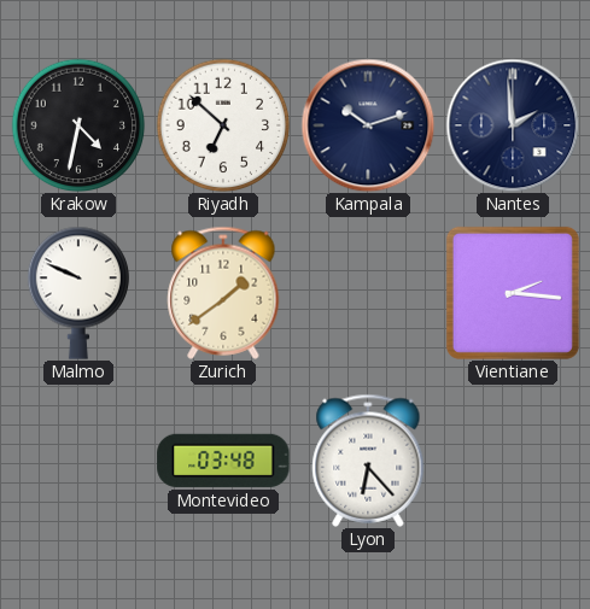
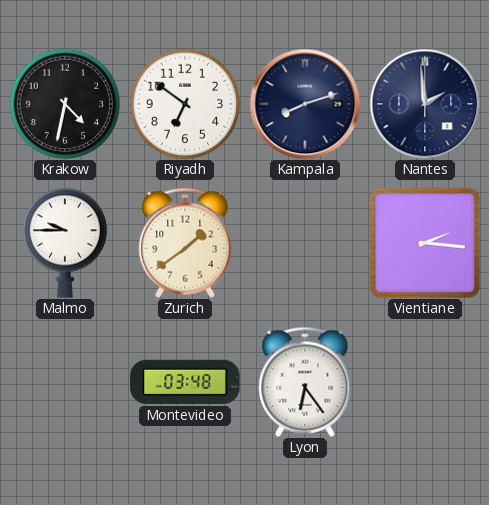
Riyadh: 6:52 -> 6:51 (185, 104)
Kampala: 10:12 -> 8:12 (305, 104)
Malmo: 9:49 -> 9:45 (64, 243)
Lyon: 6:23 -> 6:24 (305, 382)
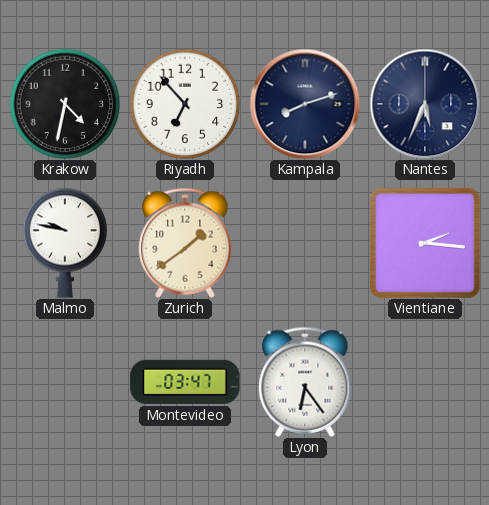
Riyadh: 6:51 -> 6:53 (185, 104)
Nantes: 1:59 -> 5:34 (425, 104)
Malmo: 9:45 -> 9:47 (64, 243)
Montevideo: 03:48 -> 03:47 (185, 382)
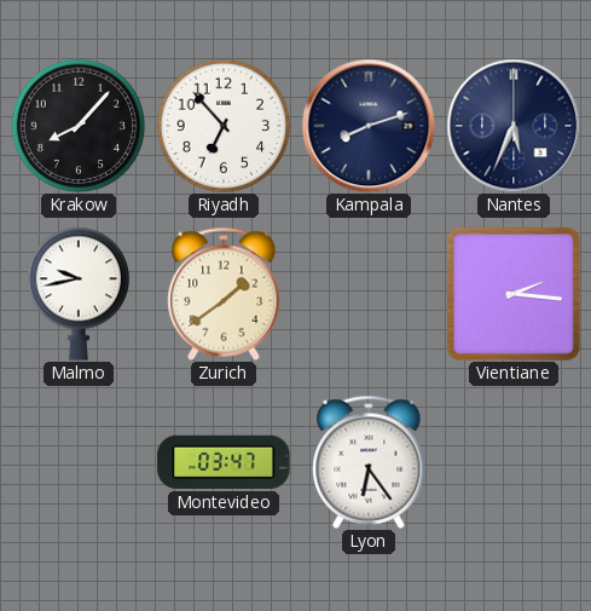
Krakow: 4:32 -> 8:07 (79, 126)
Malmo: 9:47 -> 9:43 (77, 294)
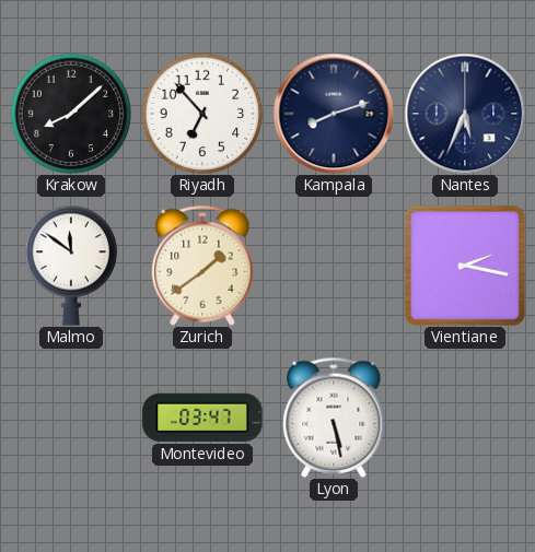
Krakow: 8:07 -> 8:08 (71, 114)
Malmo: 9:43 -> 11:51 (70, 266)
Vientiane: 2:16 -> 2:17 (465, 266)
Lyon: 6:24 -> 5:28 (334, 418)
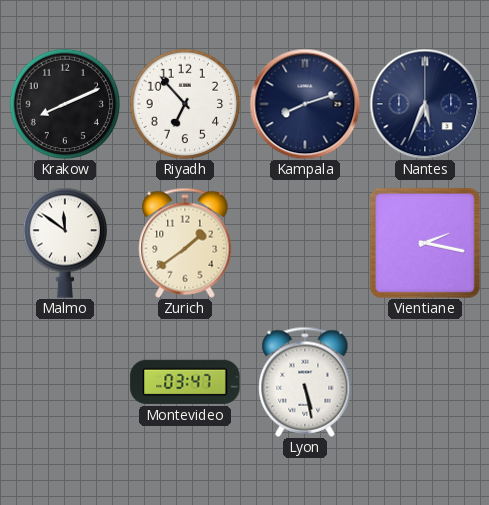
Krakow: 8:08 -> 8:11 (65, 104)
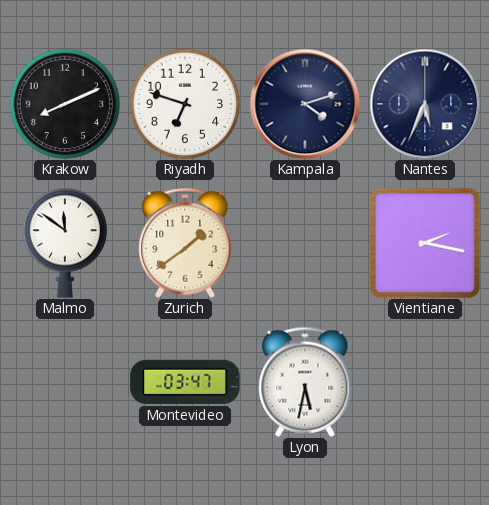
Riyadh: 6:53 -> 6:48 (185, 104)
Kampala: 8:12 -> 4:12 (305, 104)
Lyon: 5:28 -> 5:32 (305, 382)
